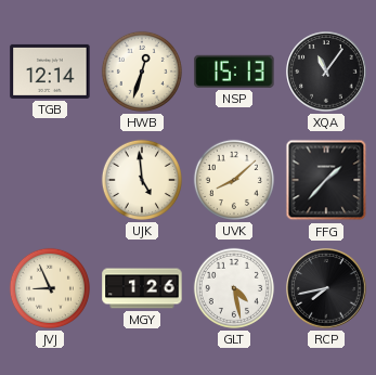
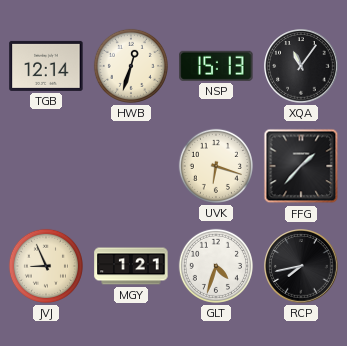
UJK: 4:59 -> none (142, 180)
UVK: 8:08 -> 6:18 (216, 166)
MGY: 1:26 -> 1:21 (131, 266)
GLT: 4:28 -> 4:33 (216, 266)
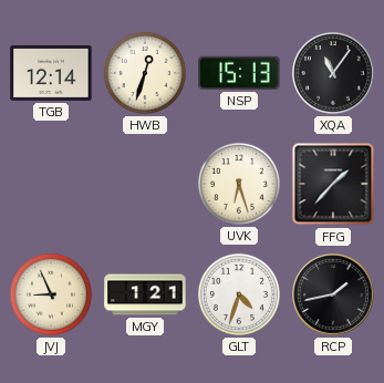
UVK: 6:18 -> 6:27 (239, 184)
RCP: 7:43 -> 1:43 (333, 294)
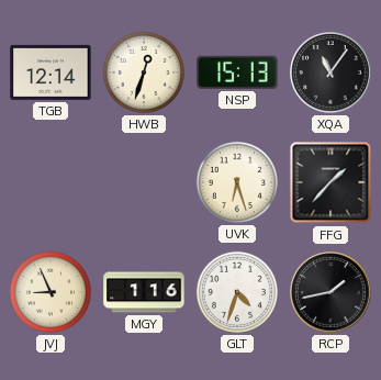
MGY: 1:21 -> 1:16 (144, 292)
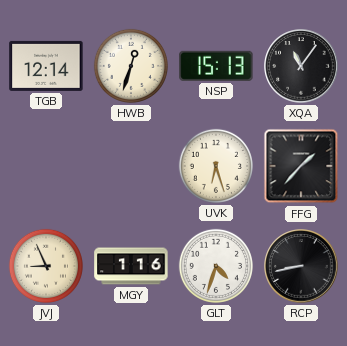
RCP: 1:43 -> 8:43 (301, 266)
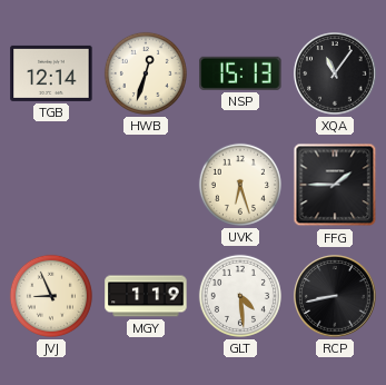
FFG: 1:37 -> 1:45 (335, 185)
MGY: 1:16 -> 1:19 (146, 296)
GLT: 4:33 -> 4:29 (240, 296)
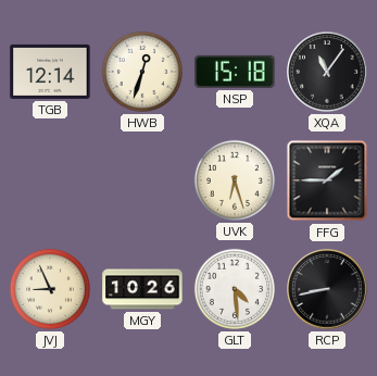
NSP: 15:13 -> 15:18 (235, 72)
MGY: 1:19 -> 10:26 (142, 289)
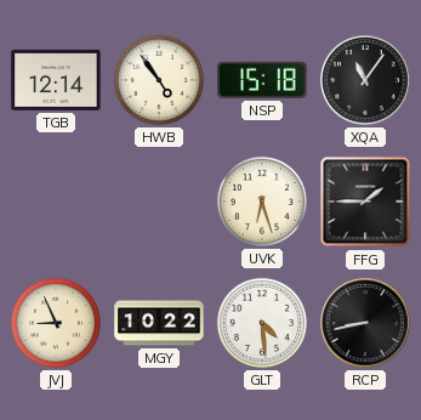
HWB: 12:33 -> 4:54 (159, 80)
MGY: 10:26 -> 10:22 (159, 323)
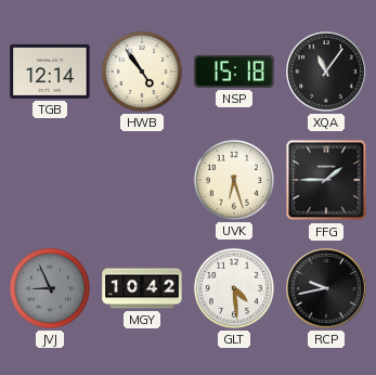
JVJ dial: cream -> grey (50, 288)
MGY: 10:22 -> 10:42 (142, 288)
RCP: 8:43 -> 9:43 (326, 288)
